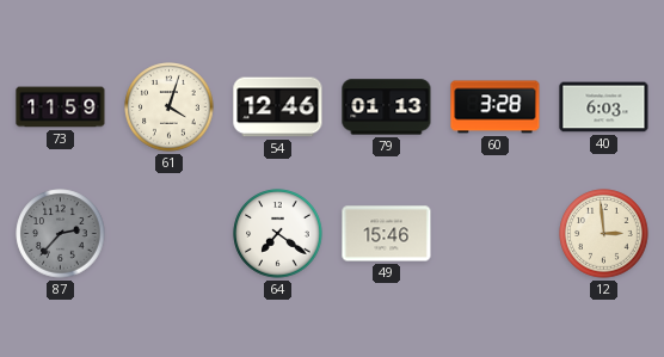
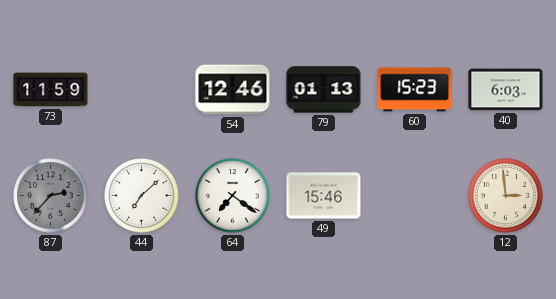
61: 4:03 -> none (170, 107)
60: 3:28 -> 15:23 (415, 90)
44: none -> 7:08 (142, 196)
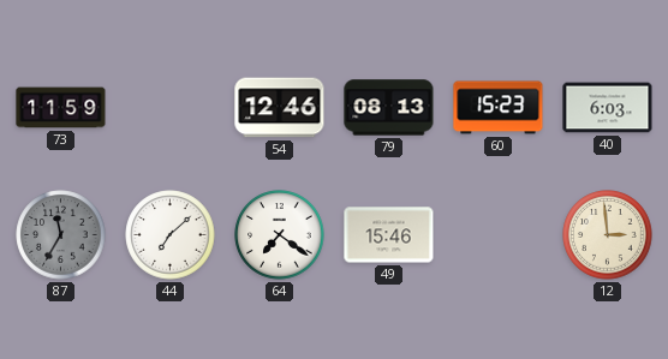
79: 01:13 -> 08:13 (389, 108)
87: 2:37 -> 11:35 (61, 235)
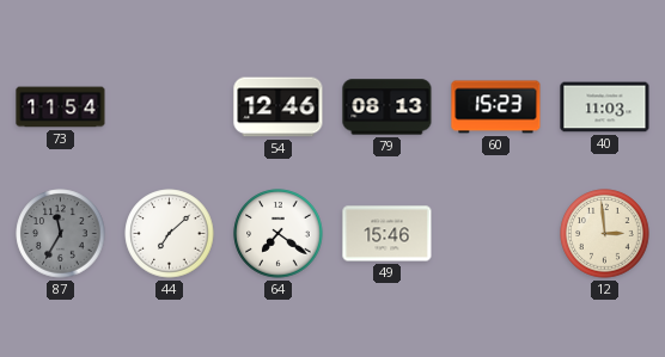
73: 11:59 -> 11:54 (61, 107)
40: 6:03 -> 11:03 (605, 107)
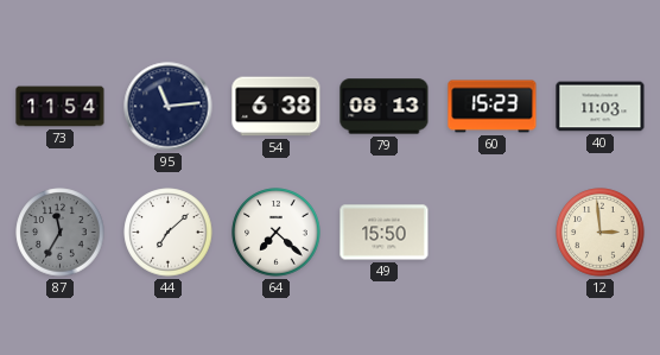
95: none -> 11:14 (169, 107)
54: 12:46 -> 6:38 (277, 107)
64: 7:21 -> 7:22 (277, 233)
49: 15:46 -> 15:50 (385, 233)
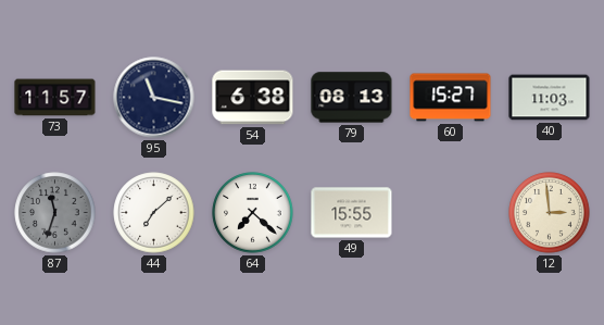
73: 11:54 -> 11:57 (55, 98)
95: 11:14 -> 11:17 (154, 98)
60: 15:23 -> 15:27 (451, 98)
87: 11:35 -> 11:33 (55, 213)
49: 15:50 -> 15:55 (352, 213)
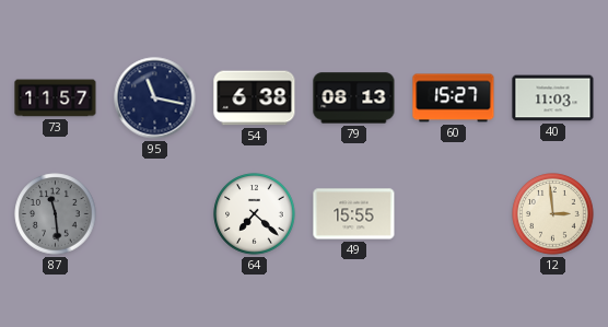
87: 11:33 -> 11:29 (56, 214)
44: 7:08 -> none (154, 213)
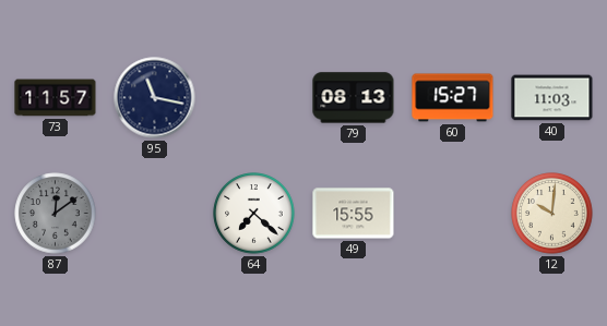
54: 6:38 -> none (255, 98)
87: 11:29 -> 12:09 (56, 214)
12: 2:59 -> 10:01 (552, 214)
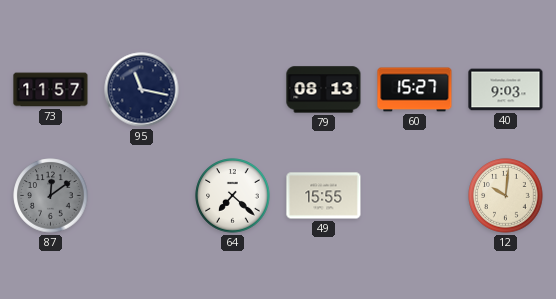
40: 11:03 -> 9:03 (506, 90)
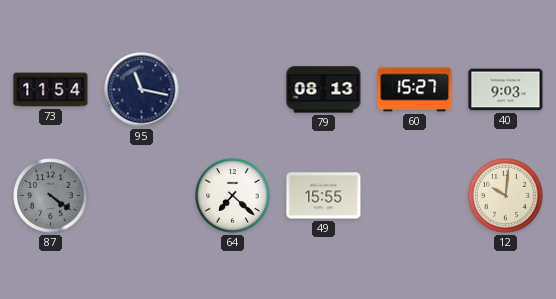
73: 11:57 -> 11:54 (51, 90)
87: 12:09 -> 4:21 (51, 196)
